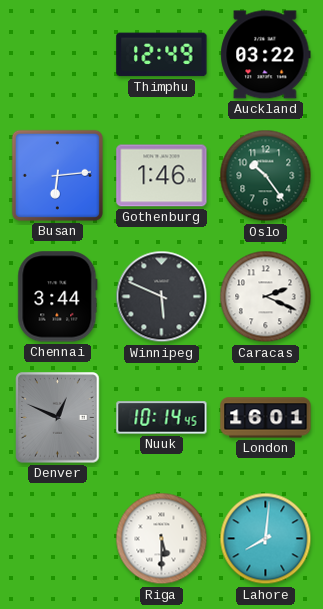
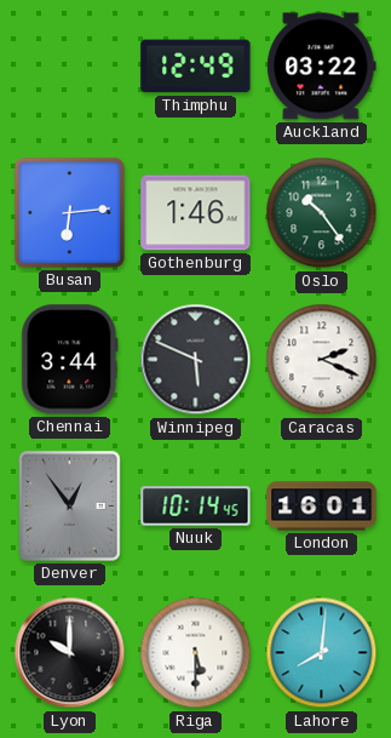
Denver: 12:49 -> 12:54 (70, 507)
Lyon: none -> 10:00 (70, 653)
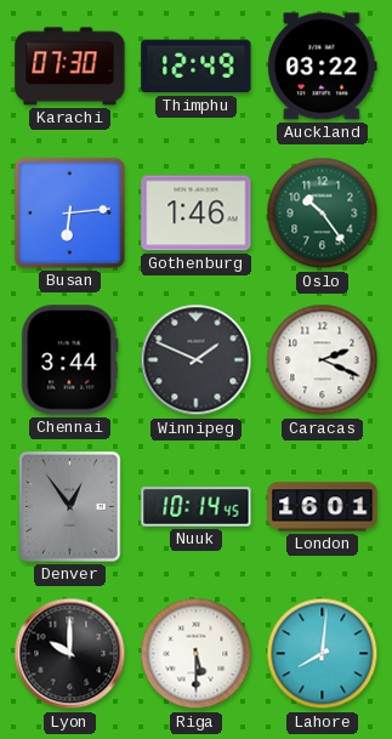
Karachi: none -> 07:30 (70, 67)
Winnipeg: 5:49 -> 1:49 (197, 360)
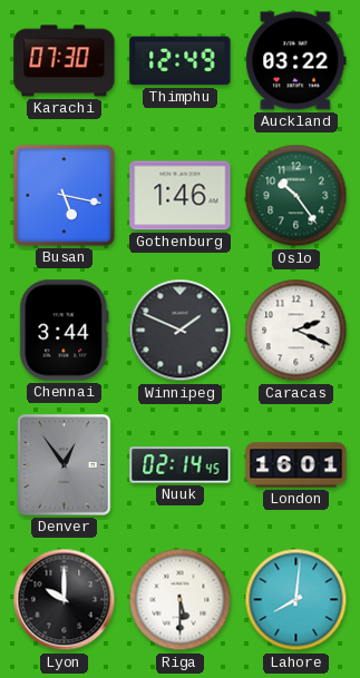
Busan: 6:14 -> 5:17 (64, 195)
Nuuk: 10:14 -> 02:14 (181, 465)
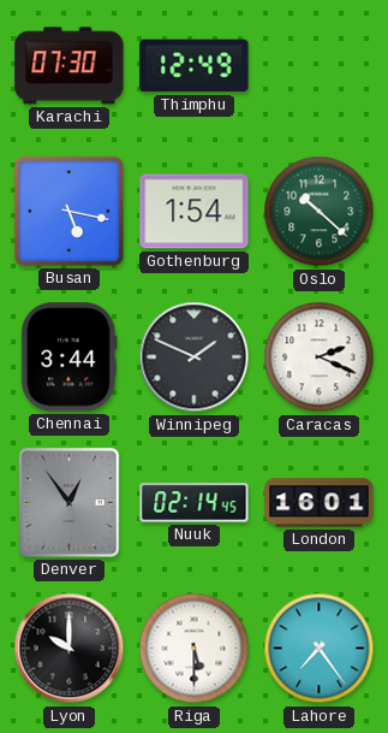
Auckland: 03:22 -> none (296, 61)
Gothenburg: 1:46 -> 1:54 (195, 212)
Oslo: 10:24 -> 10:22 (320, 212)
Lahore: 8:01 -> 7:24 (320, 649)
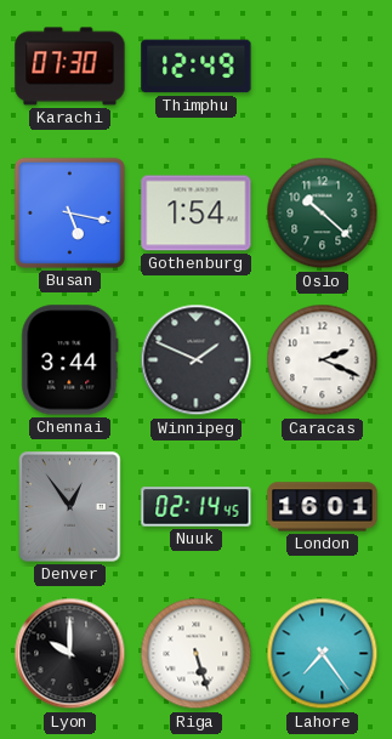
Riga: 5:30 -> 5:27 (197, 654)
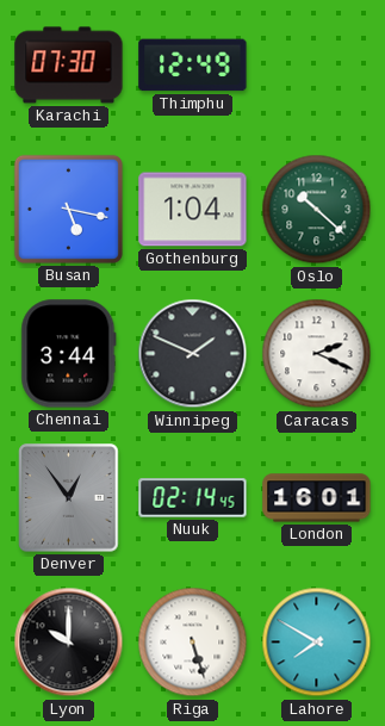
Gothenburg: 1:54 -> 1:04 (193, 210)
Lahore: 7:24 -> 7:50 (317, 643)
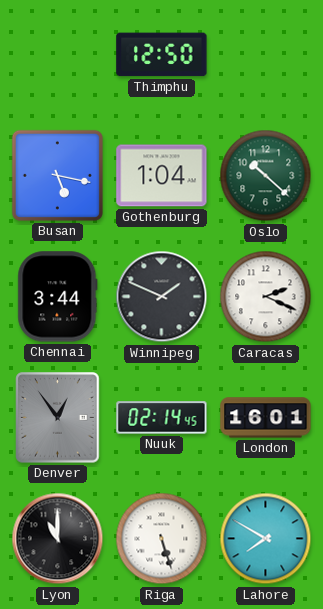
Karachi: 07:30 -> none (69, 66)
Thimphu: 12:49 -> 12:50 (162, 55)
Lyon: 10:00 -> 11:00 (58, 539)
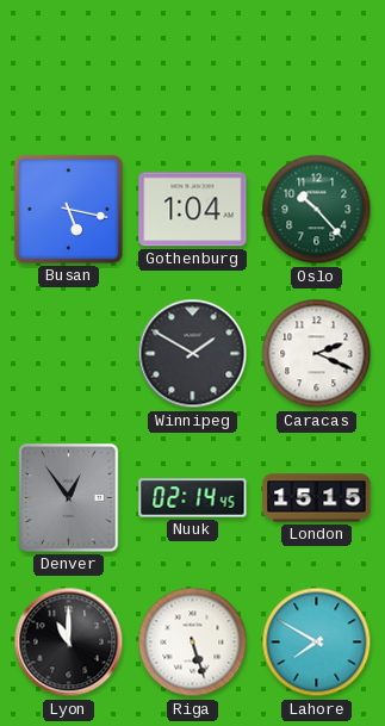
Thimphu: 12:50 -> none (162, 55)
Oslo: 10:22 -> 10:23 (317, 210)
Chennai: 3:44 -> none (58, 297)
Winnipeg: 1:49 -> 1:50 (193, 354)
London: 16:01 -> 15:15 (317, 498)
